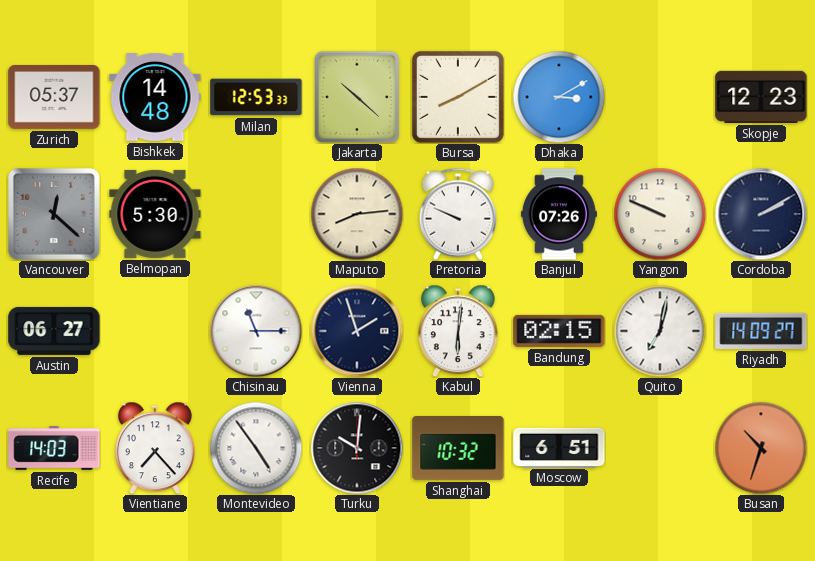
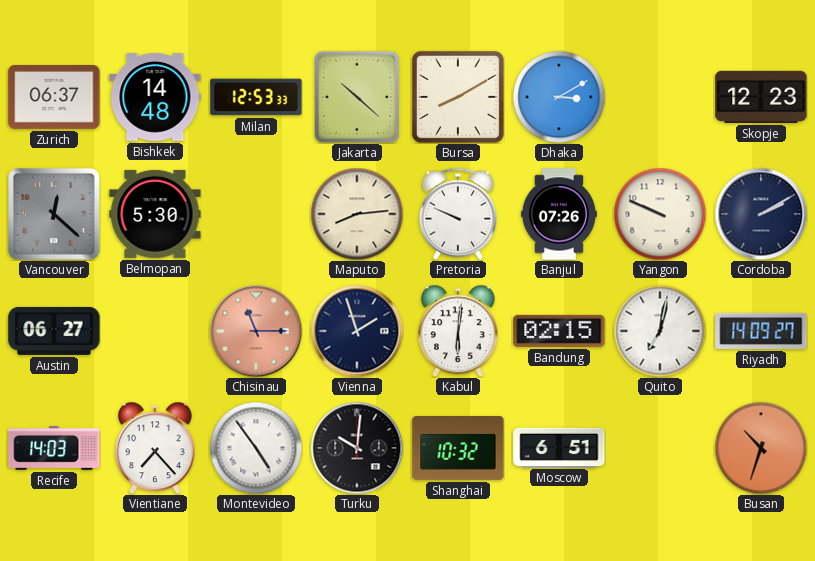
Zurich: 05:37 -> 06:37 (54, 97)
Chisinau dial: white -> salmon (256, 331)
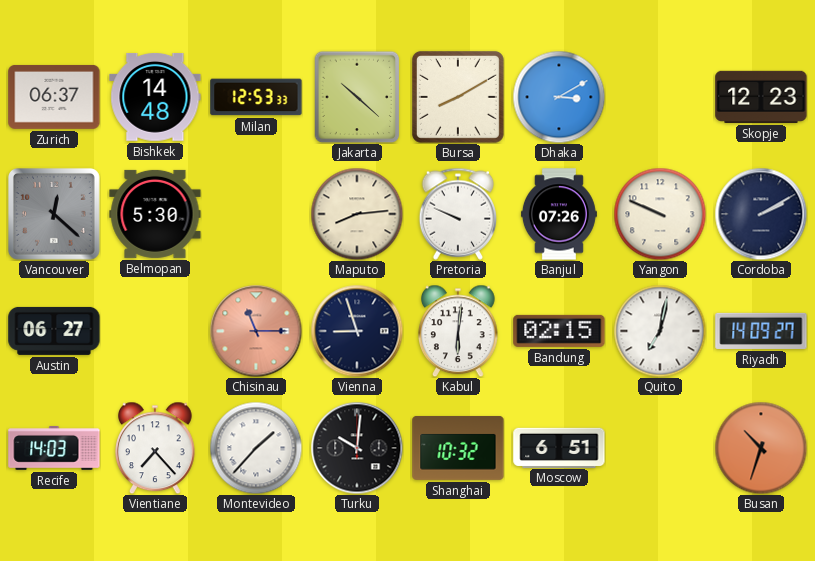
Vienna: 1:57 -> 8:57 (357, 331)
Montevideo: 4:54 -> 1:37 (256, 448)
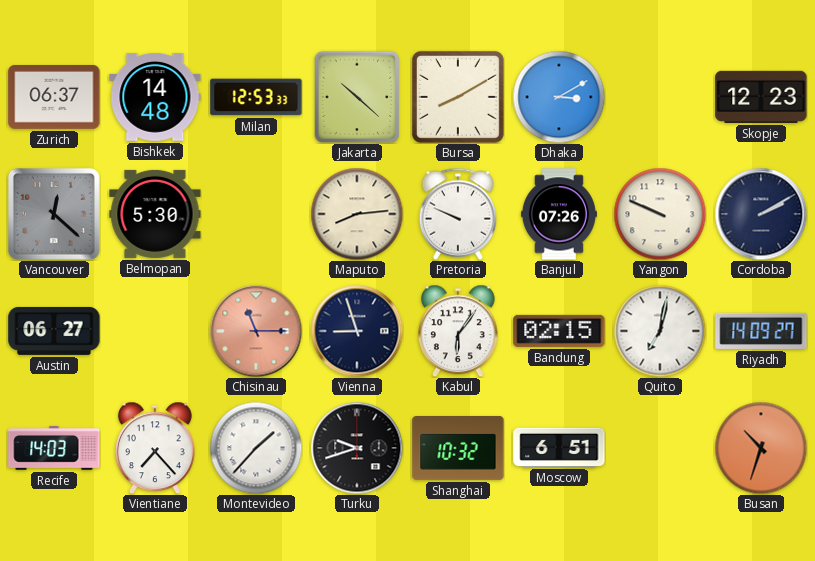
Kabul: 6:01 -> 6:06 (459, 331)
Turku: 10:01 -> 9:42 (357, 448)
